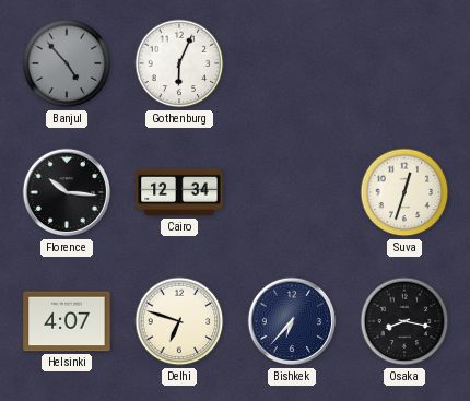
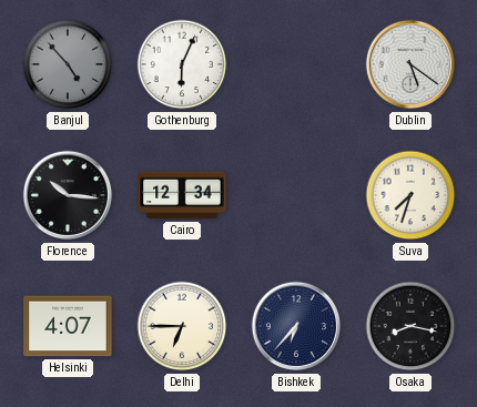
Dublin: none -> 5:21 (410, 64)
Suva: 12:33 -> 7:33 (410, 195)
Delhi: 6:48 -> 6:45 (182, 326)
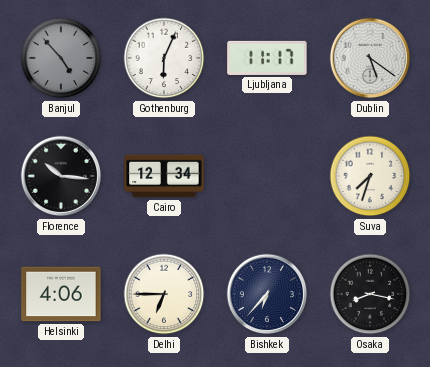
Ljubljana: none -> 11:17 (267, 58)
Helsinki: 4:07 -> 4:06 (61, 294)
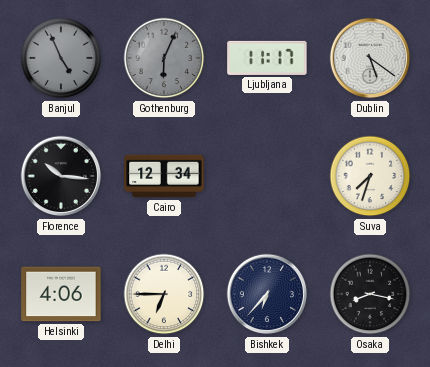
Banjul: 4:53 -> 4:56 (61, 58)
Gothenburg dial: white -> grey (164, 58)
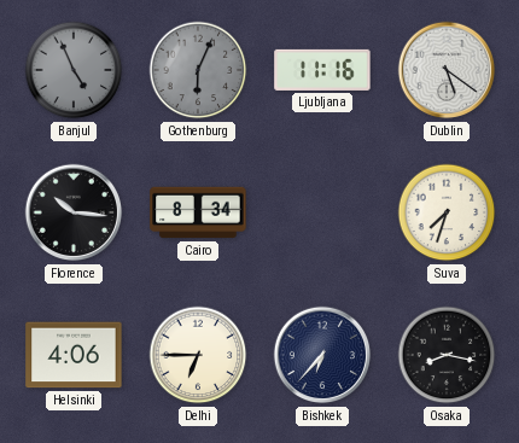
Ljubljana: 11:17 -> 11:16 (322, 70)
Cairo: 12:34 -> 8:34 (198, 212)
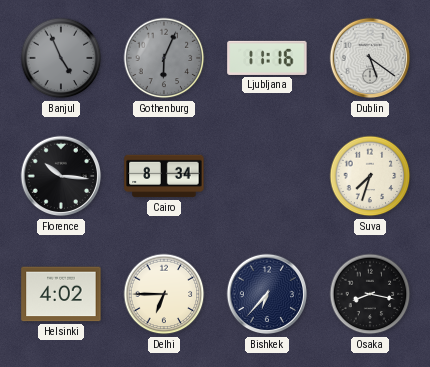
Helsinki: 4:06 -> 4:02 (61, 294)
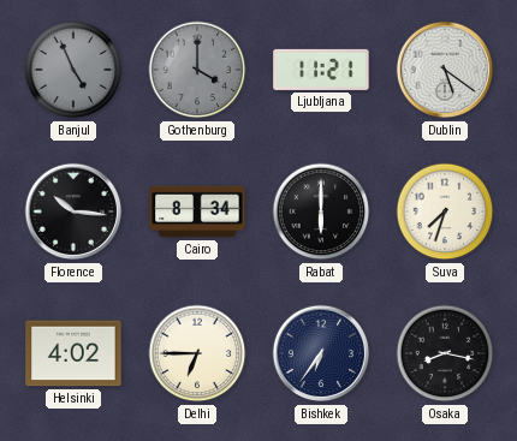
Gothenburg: 6:04 -> 4:00 (197, 70)
Ljubljana: 11:16 -> 11:21 (321, 70)
Rabat: none -> 6:00 (321, 211)
Bishkek: 6:37 -> 6:36 (321, 353)
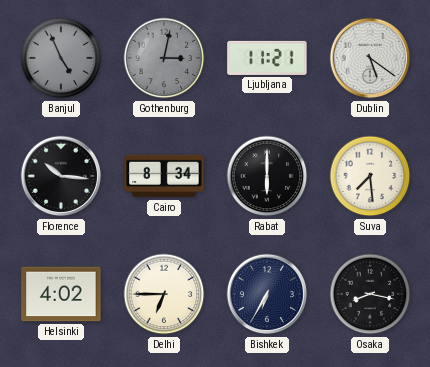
Gothenburg: 4:00 -> 3:02 (164, 58)
Suva: 7:33 -> 7:29 (370, 176)
Bishkek: 6:36 -> 6:35 (267, 294)
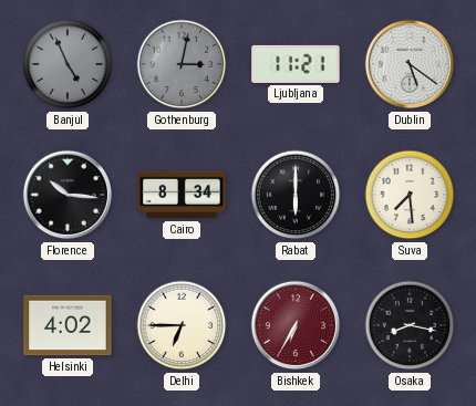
Bishkek dial: navy -> burgundy (296, 325)
